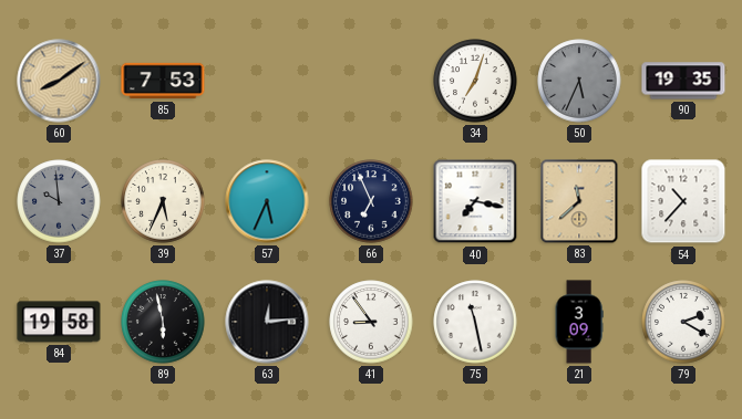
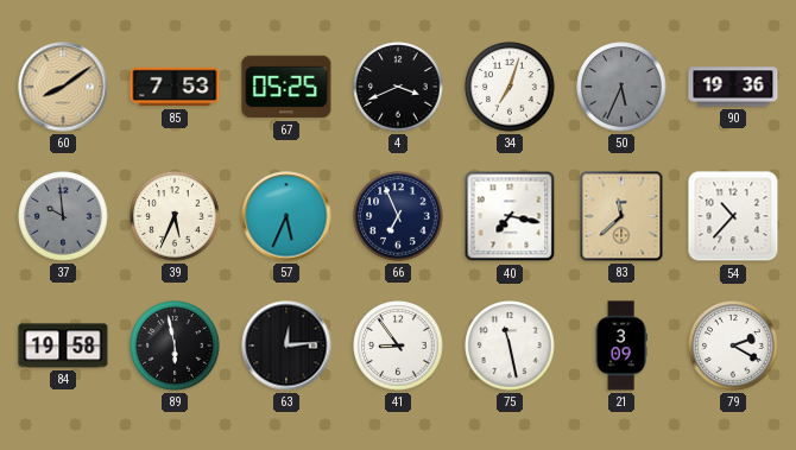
67: none -> 05:25 (286, 87)
4: none -> 3:41 (398, 87)
90: 19:35 -> 19:36 (733, 87)
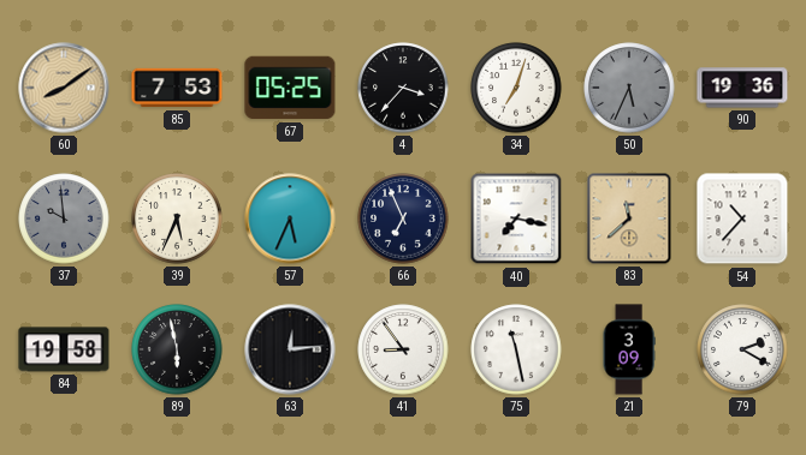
4: 3:41 -> 3:37 (403, 88)
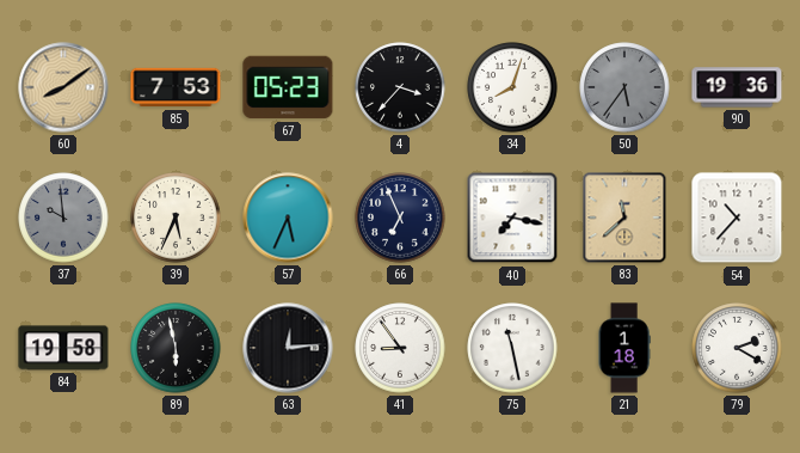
67: 05:25 -> 05:23 (288, 87)
34: 7:03 -> 8:03 (512, 87)
50: 5:34 -> 5:36 (624, 87)
21: 3:09 -> 1:18 (624, 348)
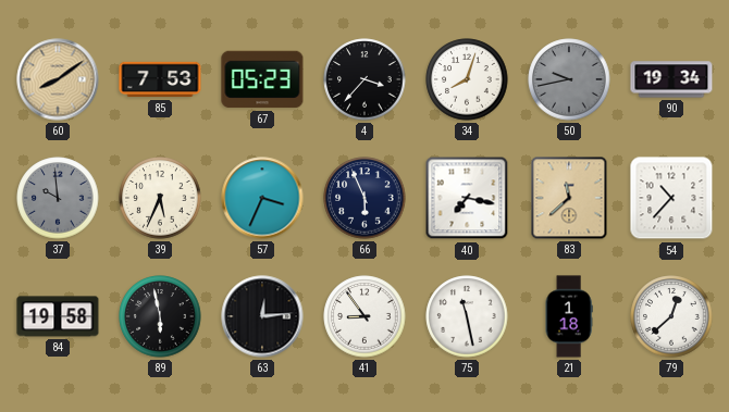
50: 5:36 -> 9:43 (569, 79)
90: 19:36 -> 19:34 (671, 79)
57: 5:34 -> 3:34 (262, 198)
66: 6:56 -> 5:56 (364, 198)
79: 2:20 -> 12:38 (671, 316)
